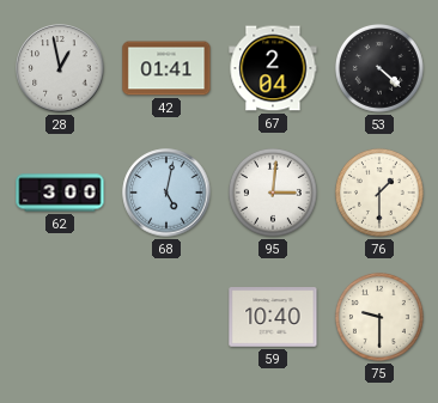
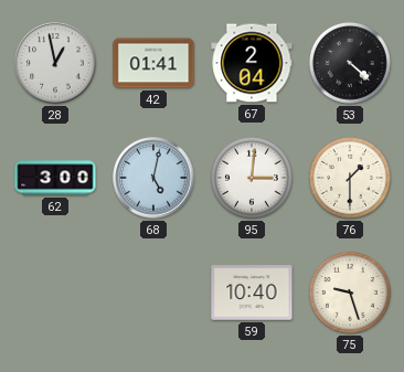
75: 9:30 -> 9:27 (350, 293)
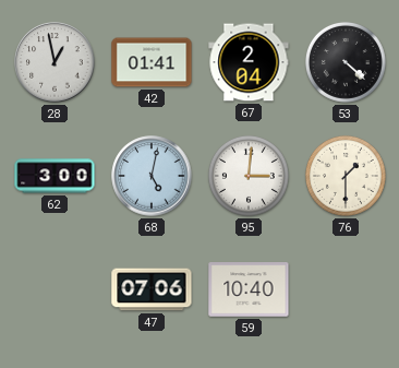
47: none -> 07:06 (152, 289)
75: 9:27 -> none (350, 293)
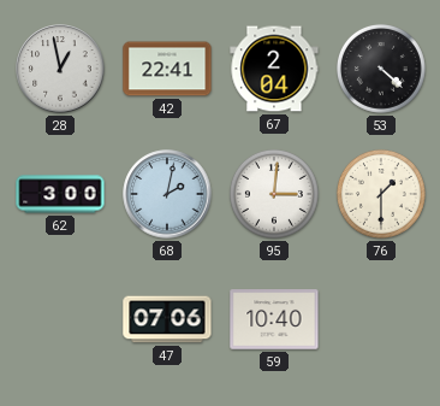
42: 01:41 -> 22:41 (167, 69)
68: 5:02 -> 2:02 (167, 194)
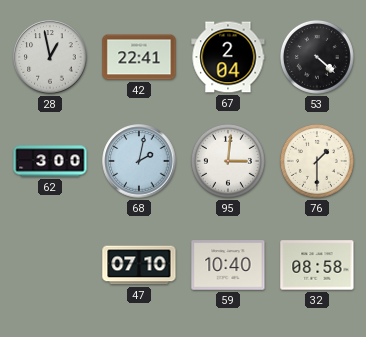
47: 07:06 -> 07:10 (139, 265)
32: none -> 08:58 (317, 265)
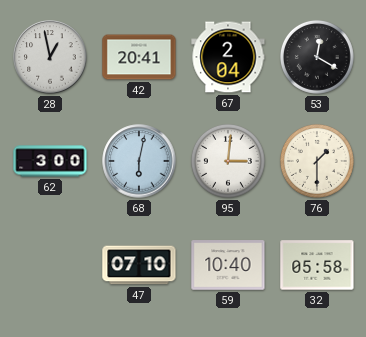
42: 22:41 -> 20:41 (139, 57)
53: 4:22 -> 12:20 (317, 57)
68: 2:02 -> 6:02 (139, 161)
32: 08:58 -> 05:58 (317, 265)
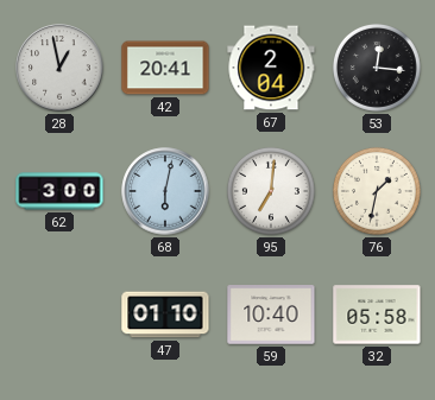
53: 12:20 -> 12:16 (377, 68)
95: 3:01 -> 7:01 (271, 191)
76: 1:30 -> 1:32 (377, 191)
47: 07:10 -> 01:10 (165, 315)
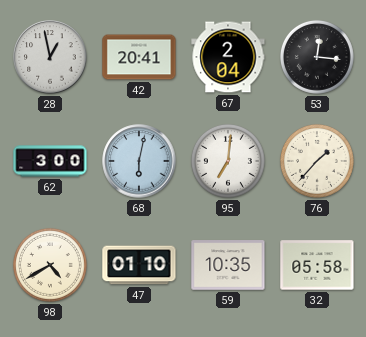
76: 1:32 -> 1:37 (317, 161)
98: none -> 4:40 (50, 265)
59: 10:40 -> 10:35 (228, 265)
